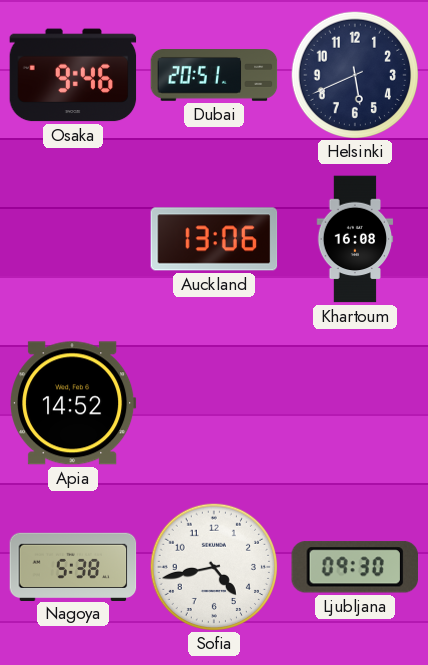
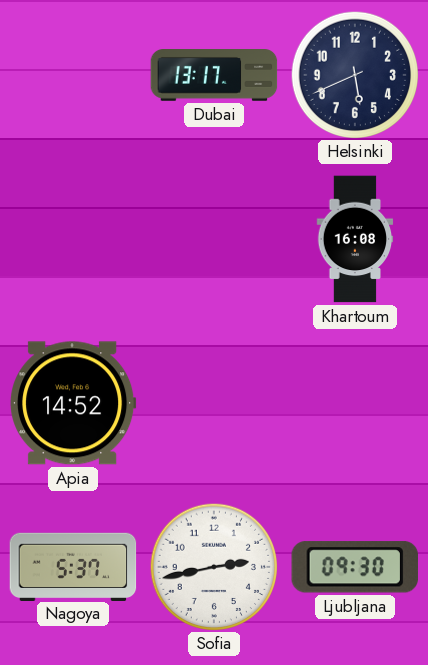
Osaka: 9:46 -> none (73, 75)
Dubai: 20:51 -> 13:17 (214, 76)
Auckland: 13:06 -> none (214, 239)
Nagoya: 5:38 -> 5:37 (73, 566)
Sofia: 4:43 -> 2:43 (213, 566)
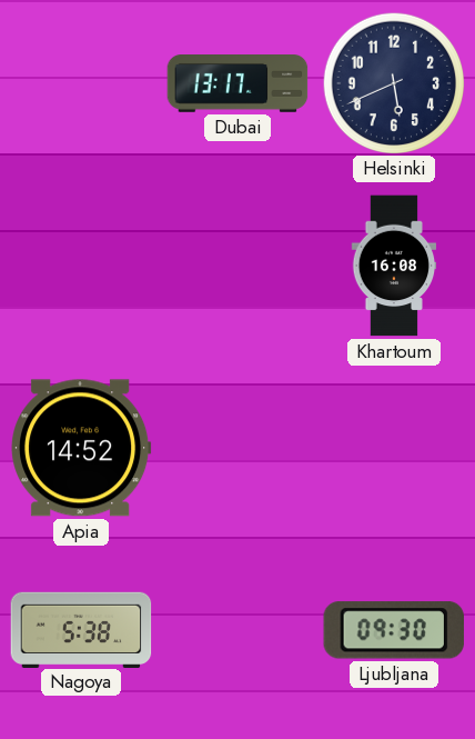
Nagoya: 5:37 -> 5:38 (81, 629)
Sofia: 2:43 -> none (213, 566)
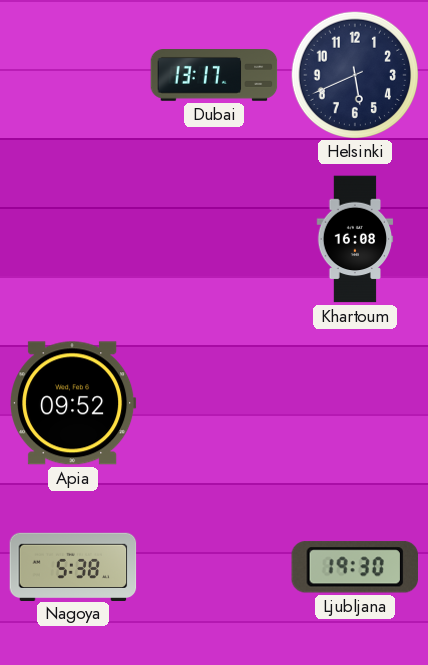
Apia: 14:52 -> 09:52 (73, 403)
Ljubljana: 09:30 -> 19:30 (355, 567)
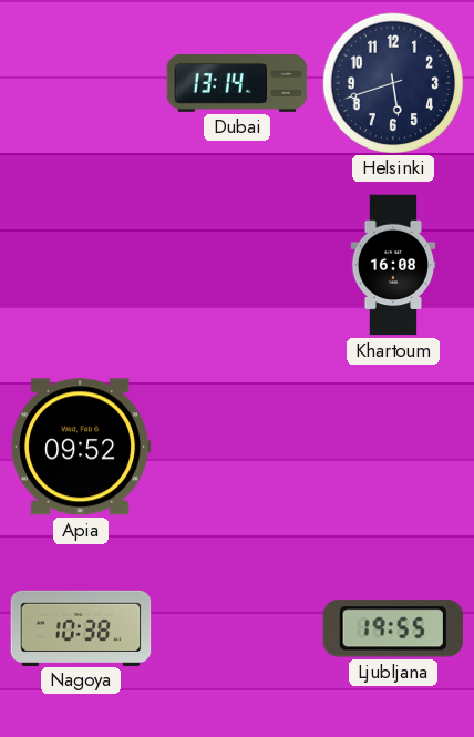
Dubai: 13:17 -> 13:14 (237, 84)
Helsinki: 5:41 -> 5:42 (392, 82)
Nagoya: 5:38 -> 10:38 (81, 627)
Ljubljana: 19:30 -> 19:55 (393, 628)
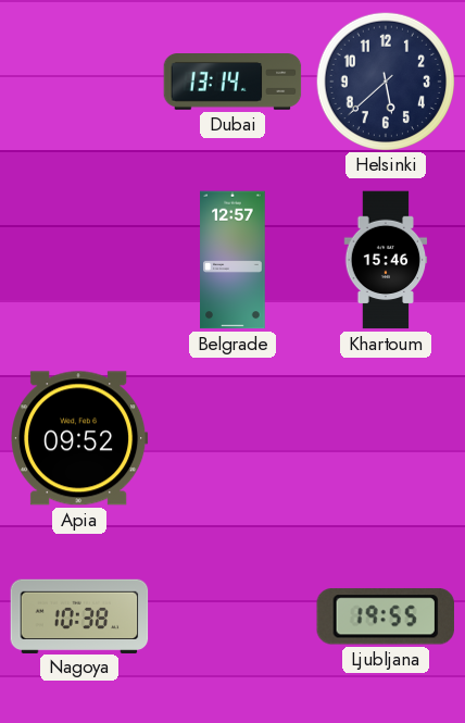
Helsinki: 5:42 -> 5:38 (385, 80)
Belgrade: none -> 12:57 (232, 260)
Khartoum: 16:08 -> 15:46 (386, 260)
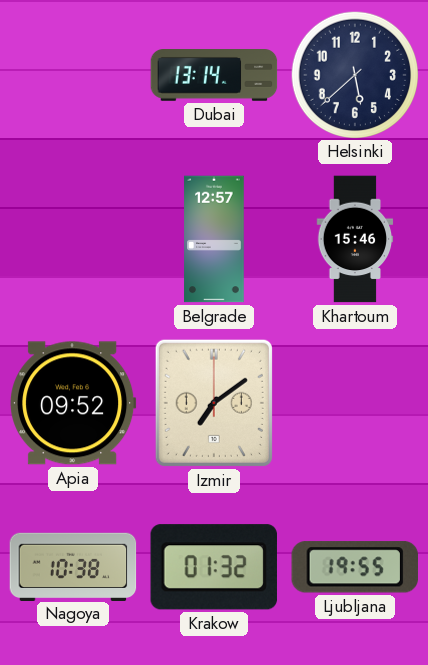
Izmir: none -> 7:09 (214, 403)
Krakow: none -> 01:32 (214, 567)
